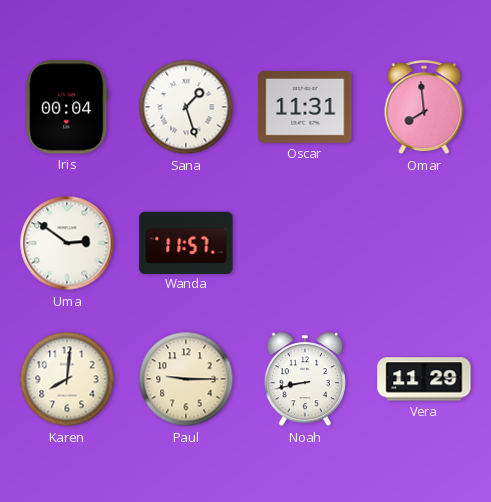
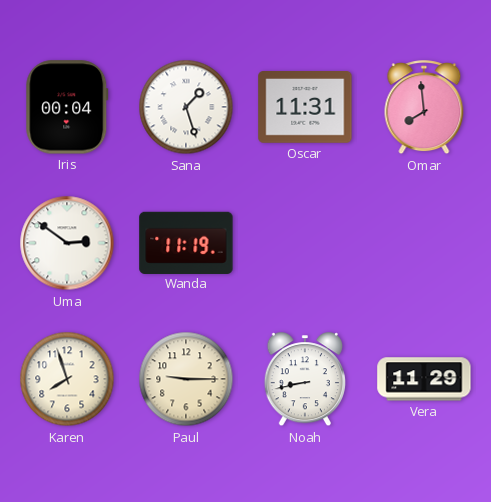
Wanda: 11:57 -> 11:19 (186, 242)
Karen: 8:01 -> 7:57 (67, 379)
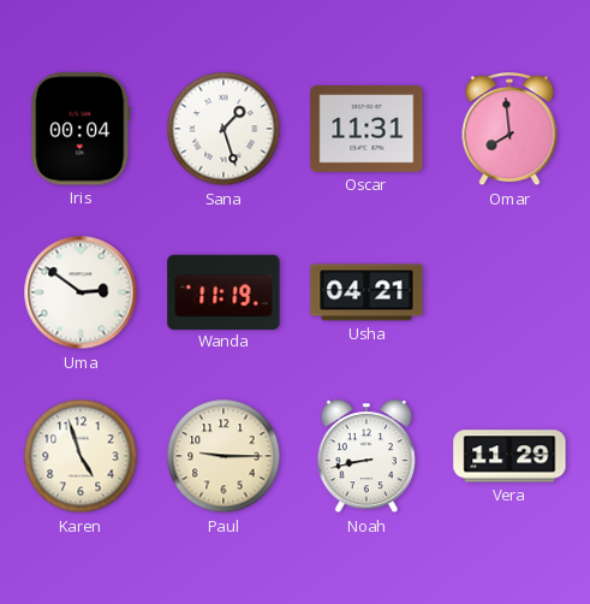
Usha: none -> 04:21 (366, 292)
Karen: 7:57 -> 4:57 (81, 456)
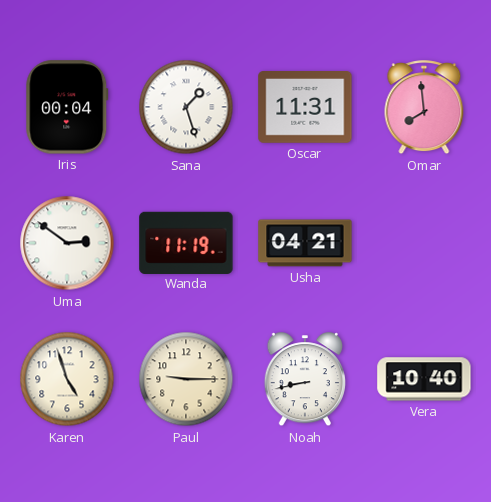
Vera: 11:29 -> 10:40 (424, 379)
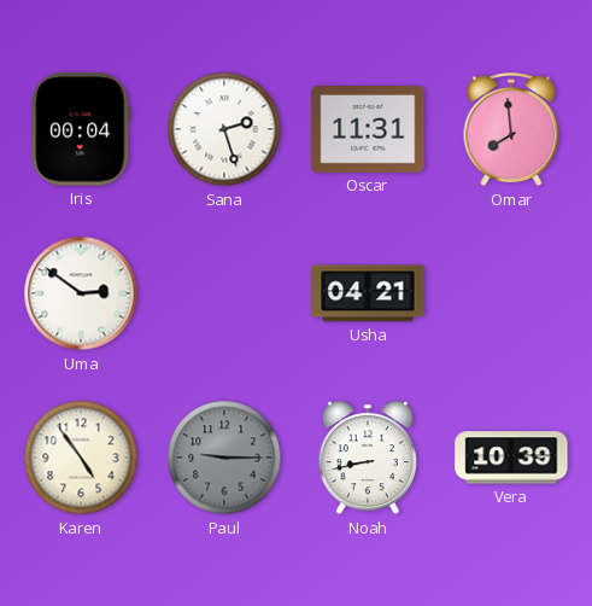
Sana: 1:27 -> 2:27 (224, 129)
Wanda: 11:19 -> none (186, 242)
Karen: 4:57 -> 4:54 (81, 458)
Paul dial: cream -> grey (224, 458)
Vera: 10:40 -> 10:39 (511, 458)
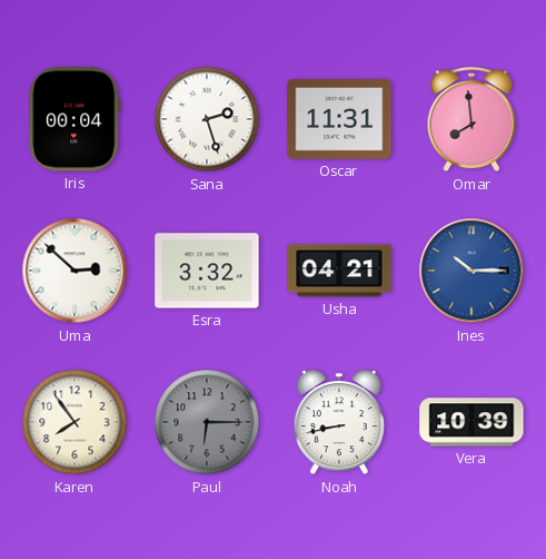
Uma: 2:51 -> 2:52 (75, 271)
Esra: none -> 3:32 (207, 271)
Ines: none -> 10:15 (471, 271)
Karen: 4:54 -> 7:54 (75, 422)
Paul: 9:15 -> 6:15 (207, 422)
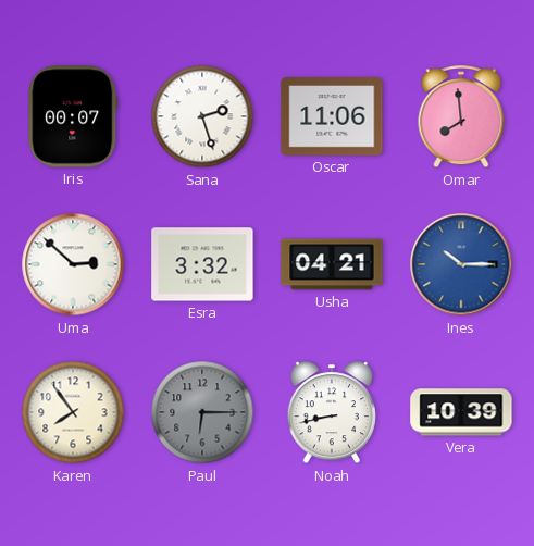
Iris: 00:04 -> 00:07 (73, 116)
Oscar: 11:31 -> 11:06 (332, 117)
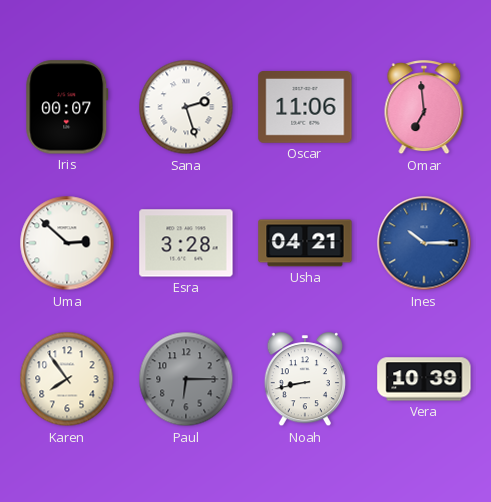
Omar: 7:59 -> 6:59 (424, 108)
Esra: 3:32 -> 3:28 (186, 243)
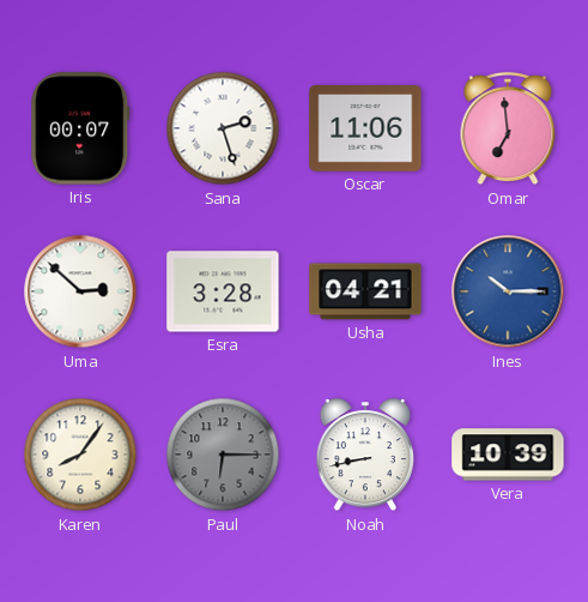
Karen: 7:54 -> 8:06 (80, 454)
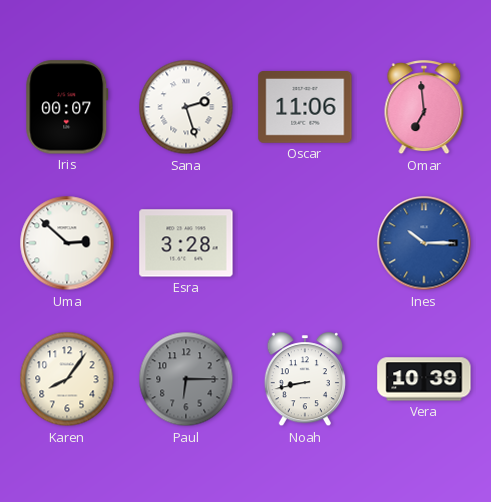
Usha: 04:21 -> none (365, 291)
